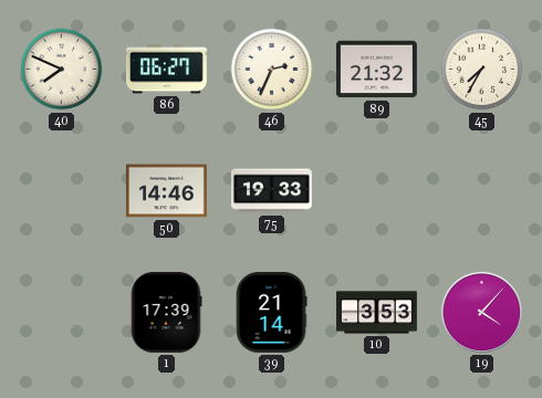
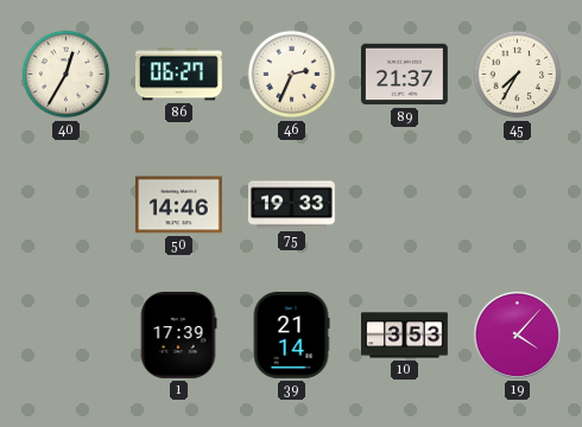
40: 7:49 -> 12:35 (67, 75)
89: 21:32 -> 21:37 (404, 75)
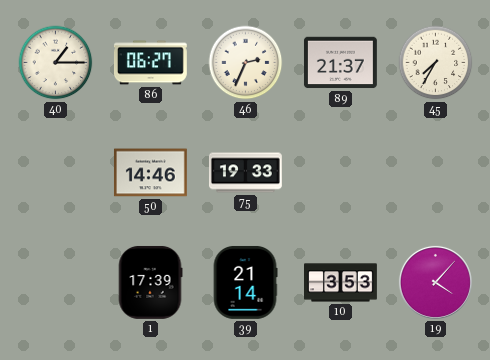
40: 12:35 -> 1:15 (56, 63)
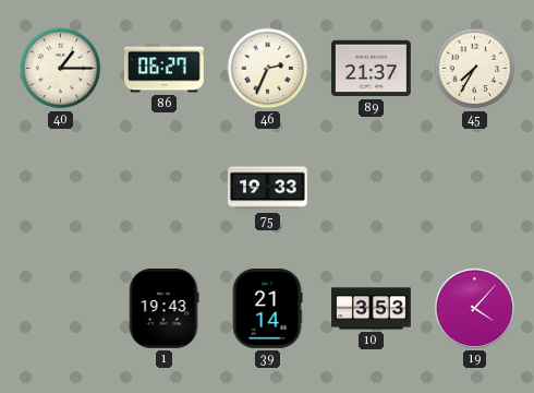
50: 14:46 -> none (150, 173)
1: 17:39 -> 19:43 (163, 308)
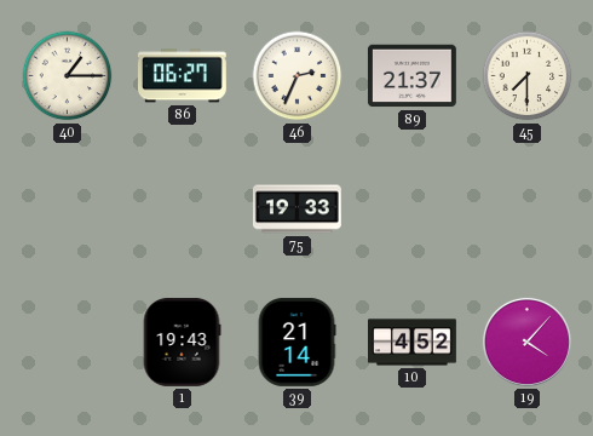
45: 7:35 -> 7:30 (528, 76)
10: 3:53 -> 4:52 (413, 343)
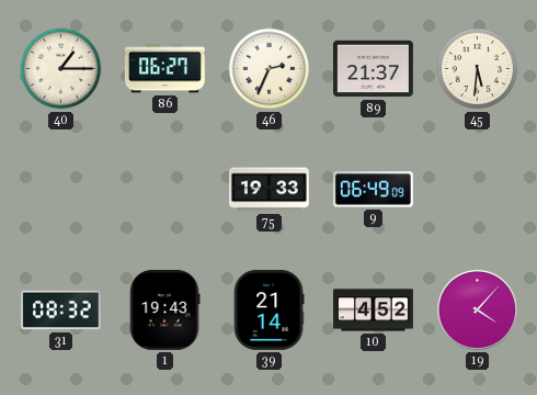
45: 7:30 -> 5:31 (478, 69)
9: none -> 06:49 (373, 190)
31: none -> 08:32 (60, 311)
